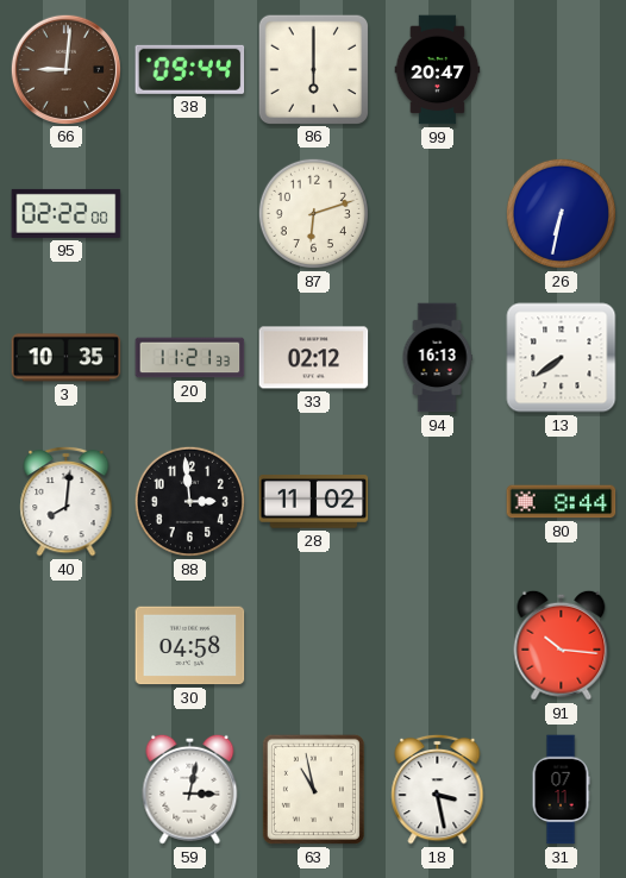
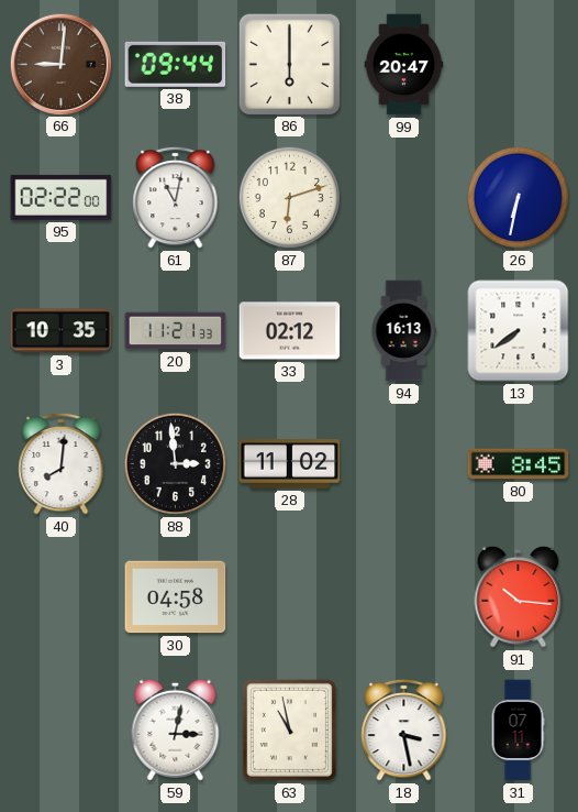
61: none -> 11:02 (176, 197)
80: 8:44 -> 8:45 (519, 464)
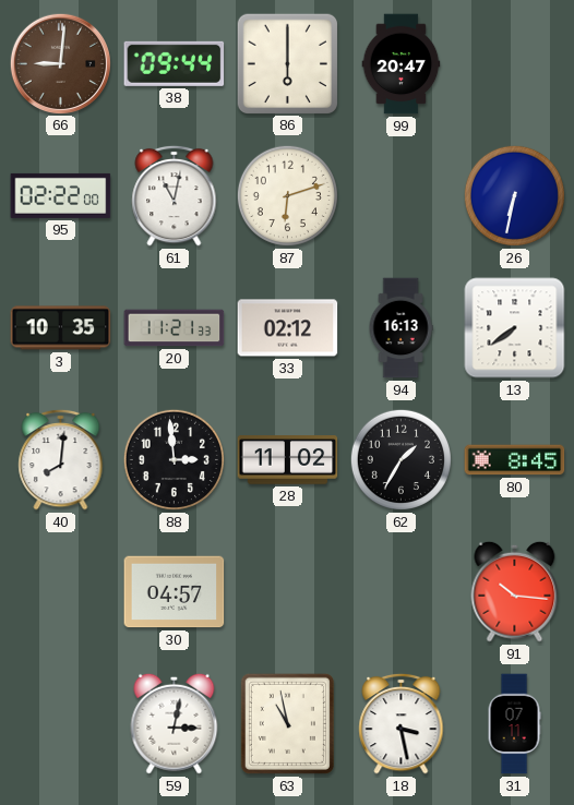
62: none -> 1:35 (400, 459)
30: 04:58 -> 04:57 (175, 592)
